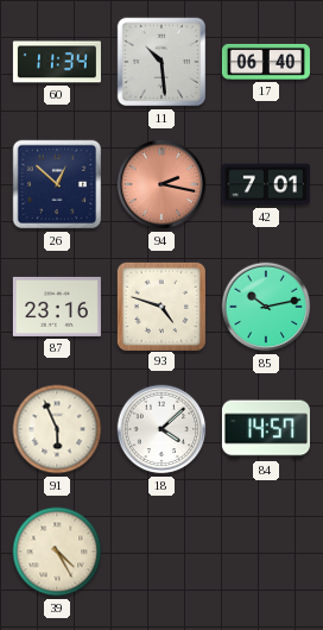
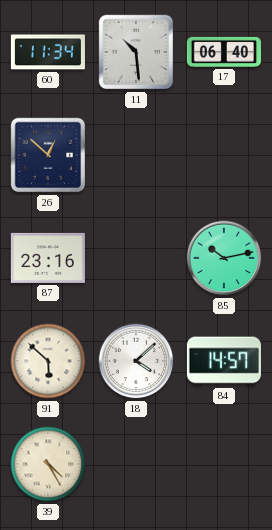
94: 2:17 -> none (161, 184)
42: 7:01 -> none (266, 184)
93: 4:48 -> none (160, 305)
91: 5:56 -> 5:52 (48, 361)
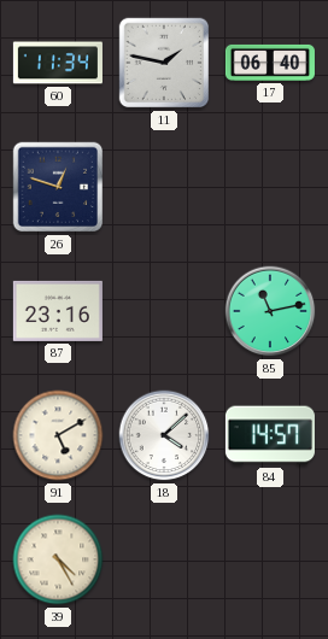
11: 10:29 -> 1:47 (164, 63)
26: 12:52 -> 12:48 (58, 187)
85: 10:13 -> 11:13 (270, 311)
91: 5:52 -> 5:10 (58, 435)
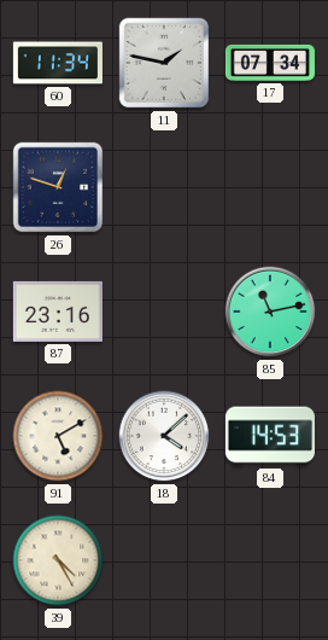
17: 06:40 -> 07:34 (270, 63)
84: 14:57 -> 14:53 (270, 436)
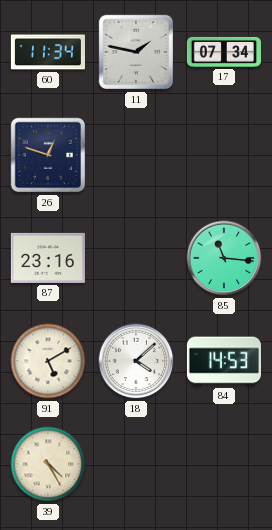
85: 11:13 -> 11:16 (224, 258)
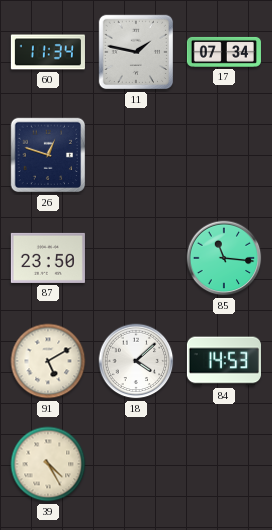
87: 23:16 -> 23:50 (48, 258)
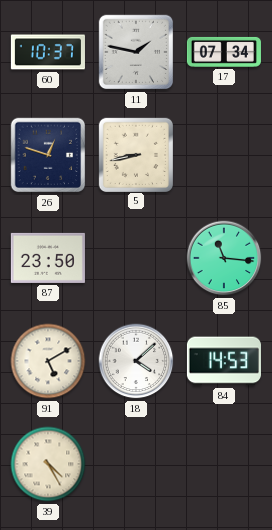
60: 11:34 -> 10:37 (48, 52)
5: none -> 8:43 (135, 154)
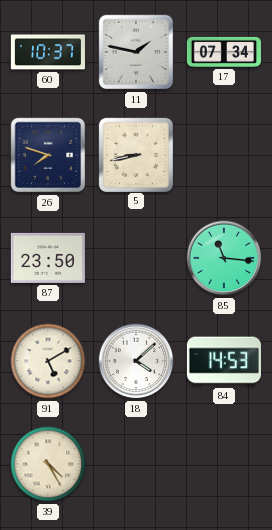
26: 12:48 -> 7:48 (48, 155)
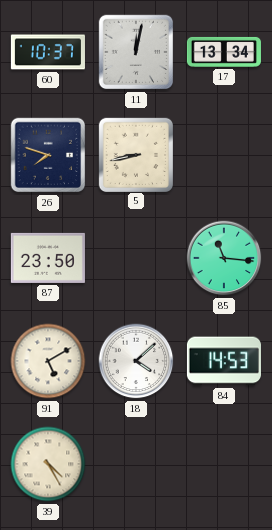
11: 1:47 -> 12:02 (136, 52)
17: 07:34 -> 13:34 (224, 52)
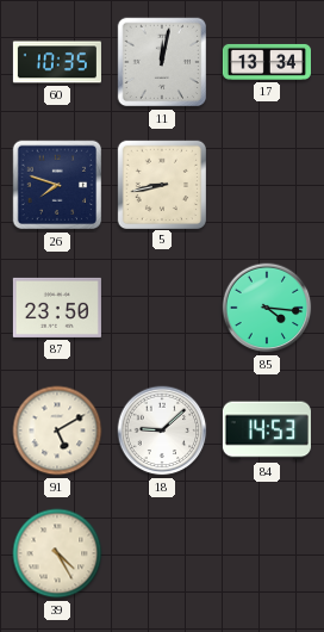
60: 10:37 -> 10:35 (57, 62)
85: 11:16 -> 4:16 (267, 308)
18: 4:08 -> 9:08 (162, 430)
